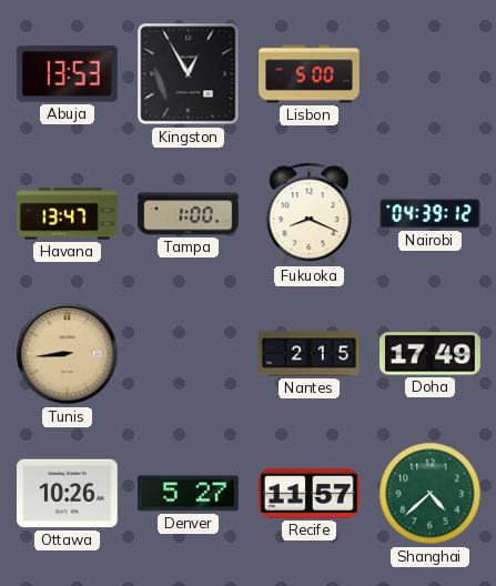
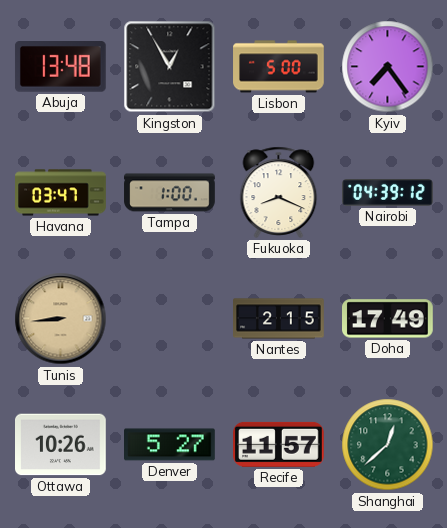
Abuja: 13:53 -> 13:48 (60, 67)
Kyiv: none -> 7:24 (388, 67)
Havana: 13:47 -> 03:47 (61, 193)
Shanghai: 4:38 -> 12:38 (388, 445)
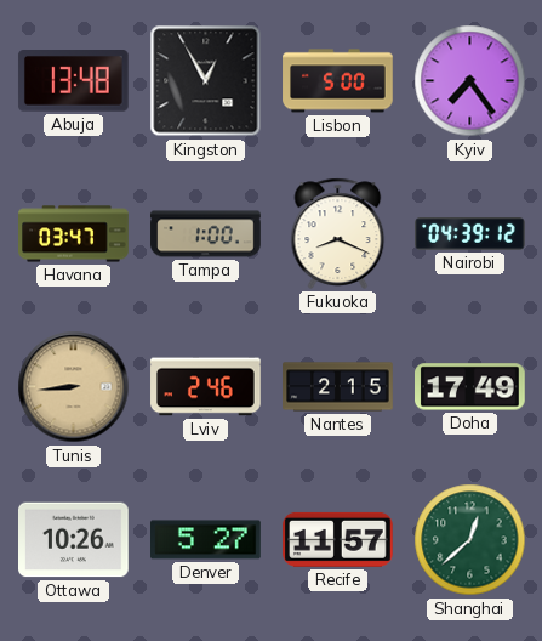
Lviv: none -> 2:46 (206, 387)
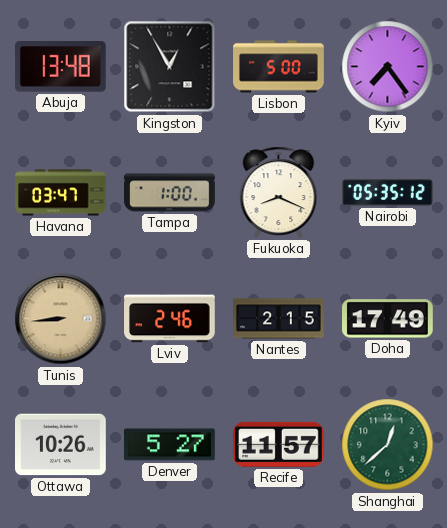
Nairobi: 04:39 -> 05:35 (388, 193)
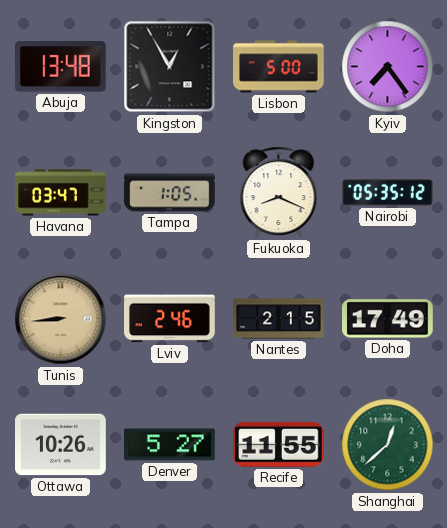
Tampa: 1:00 -> 1:05 (170, 193)
Recife: 11:57 -> 11:55 (279, 444)
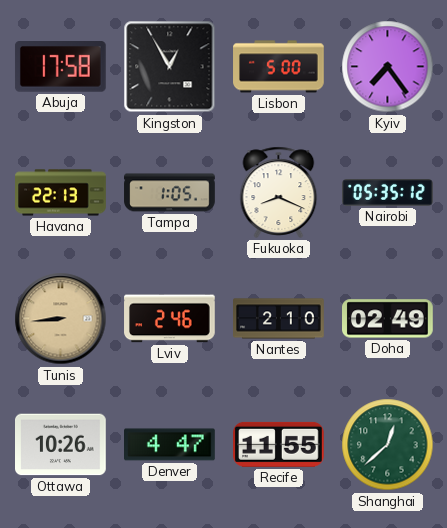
Abuja: 13:48 -> 17:58 (60, 67)
Havana: 03:47 -> 22:13 (61, 193)
Nantes: 2:15 -> 2:10 (279, 319)
Doha: 17:49 -> 02:49 (388, 319)
Denver: 5:27 -> 4:47 (170, 445)
